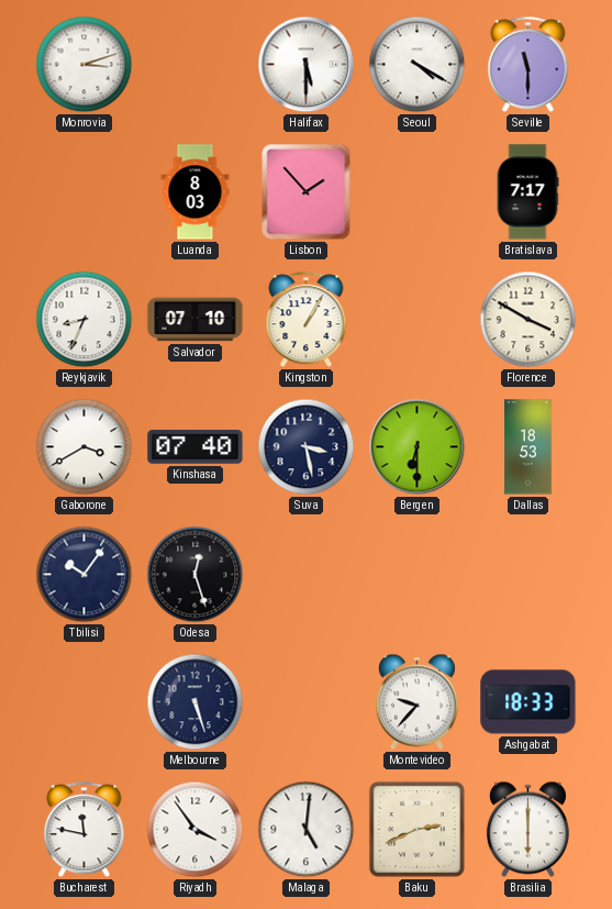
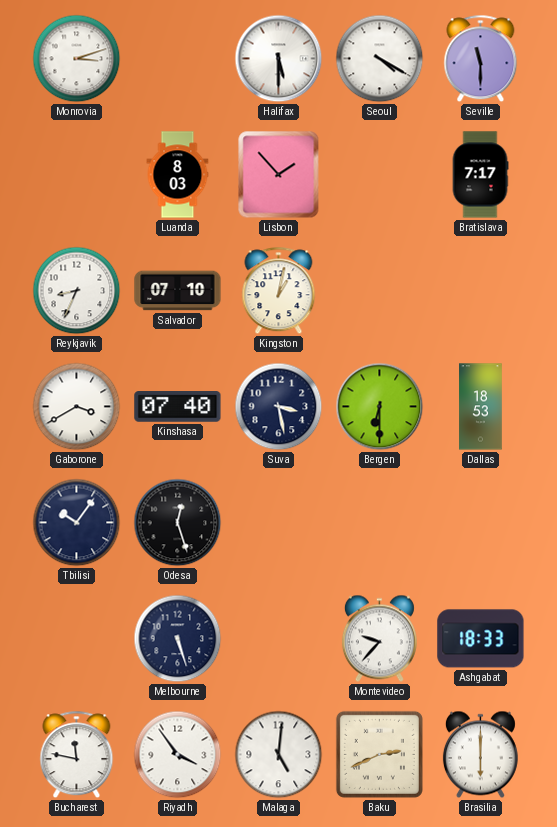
Kingston: 1:05 -> 1:02 (279, 291)
Florence: 3:50 -> none (528, 320)
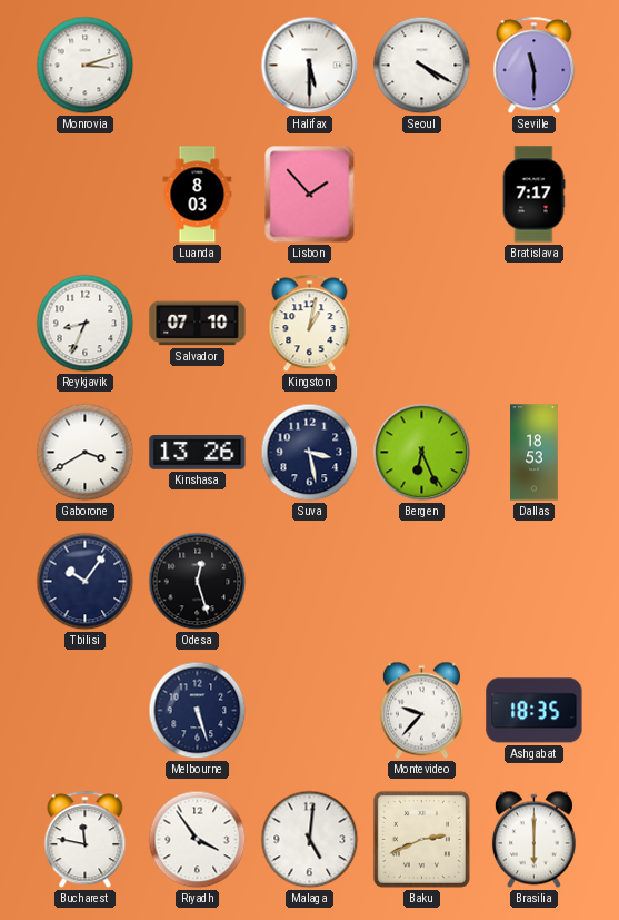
Kinshasa: 07:40 -> 13:26 (198, 453)
Bergen: 6:30 -> 6:26 (422, 453)
Ashgabat: 18:33 -> 18:35 (535, 711)
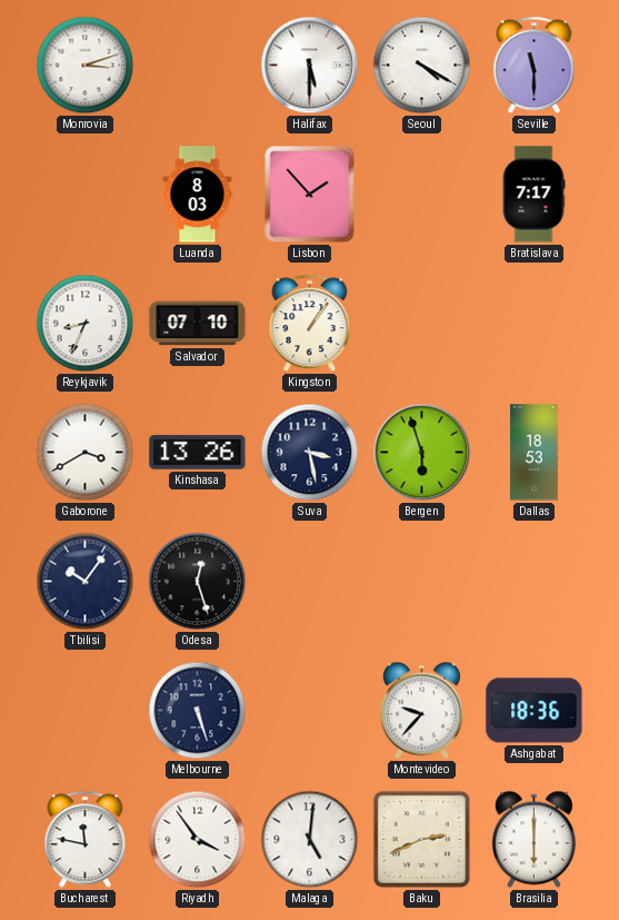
Kingston: 1:02 -> 1:06 (310, 324)
Bergen: 6:26 -> 5:57 (422, 453)
Ashgabat: 18:35 -> 18:36 (535, 711)
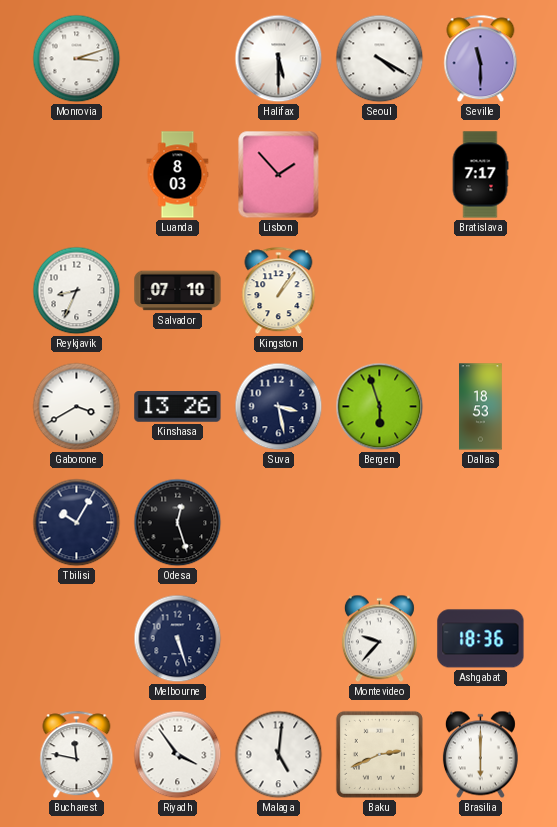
Tbilisi: 10:06 -> 10:05 (77, 523)
